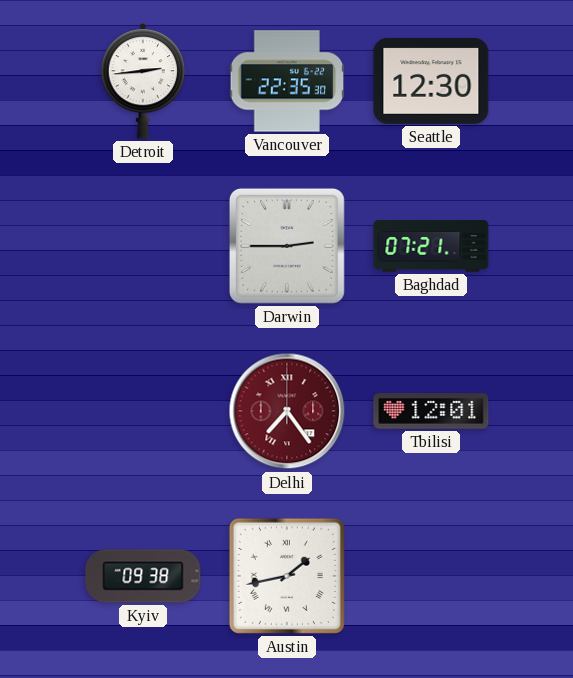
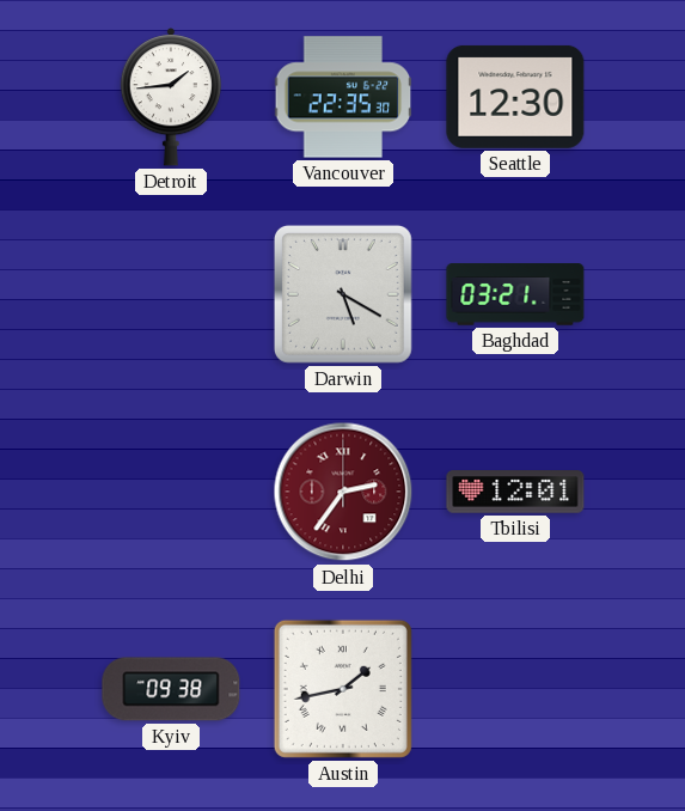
Detroit: 2:44 -> 1:44 (170, 97)
Darwin: 2:45 -> 5:20 (343, 294)
Baghdad: 07:21 -> 03:21 (515, 294)
Delhi: 7:24 -> 2:36 (343, 492)
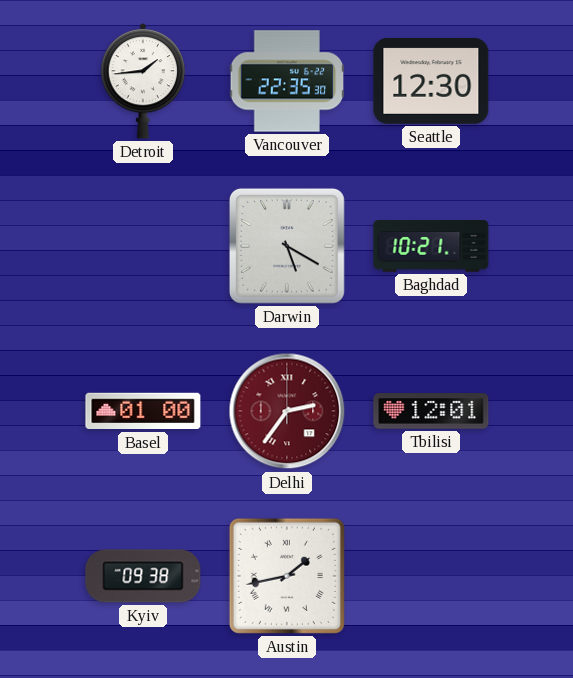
Baghdad: 03:21 -> 10:21 (431, 246)
Basel: none -> 01:00 (143, 411)
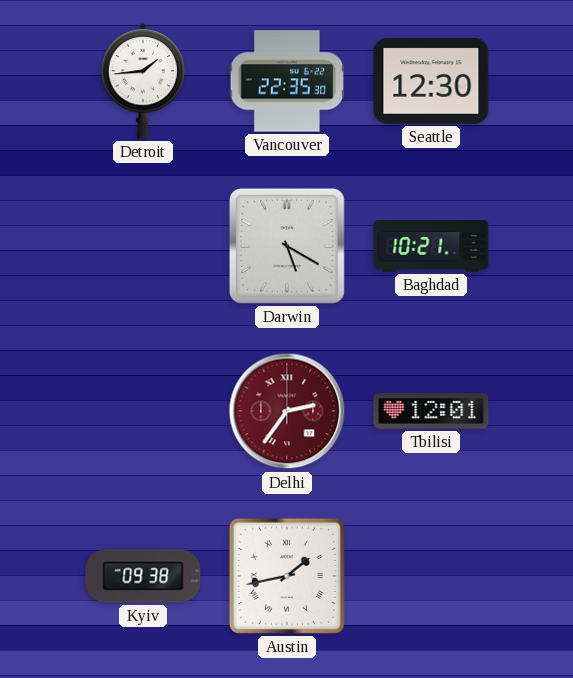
Basel: 01:00 -> none (143, 411)
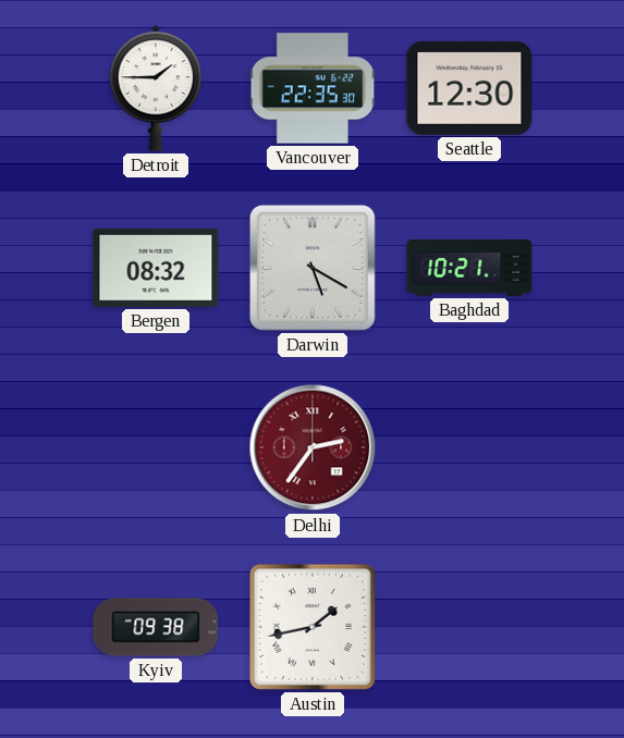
Detroit: 1:44 -> 1:45 (155, 88)
Bergen: none -> 08:32 (156, 268)
Tbilisi: 12:01 -> none (431, 411)
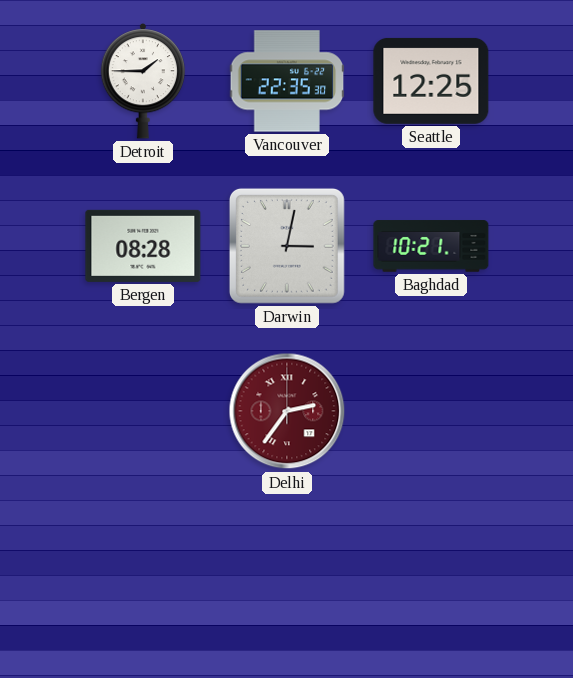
Seattle: 12:30 -> 12:25 (431, 81)
Bergen: 08:32 -> 08:28 (143, 246)
Darwin: 5:20 -> 3:02 (287, 246)
Kyiv: 09:38 -> none (156, 627)
Austin: 1:43 -> none (313, 627)
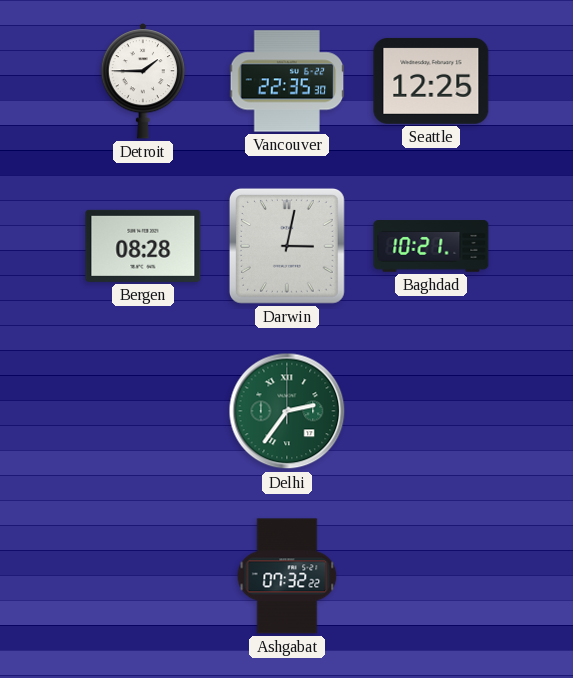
Delhi dial: burgundy -> green (287, 411)
Ashgabat: none -> 07:32 (287, 576)
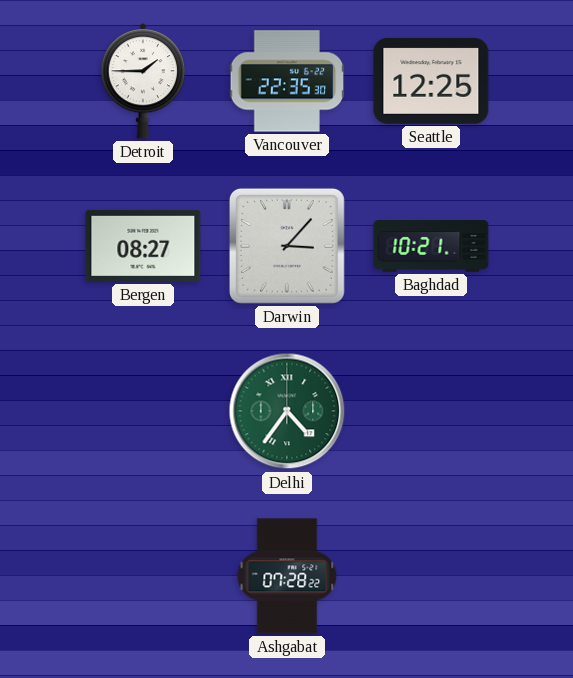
Bergen: 08:28 -> 08:27 (143, 246)
Darwin: 3:02 -> 3:07 (287, 246)
Delhi: 2:36 -> 4:36 (287, 411)
Ashgabat: 07:32 -> 07:28 (287, 576)
